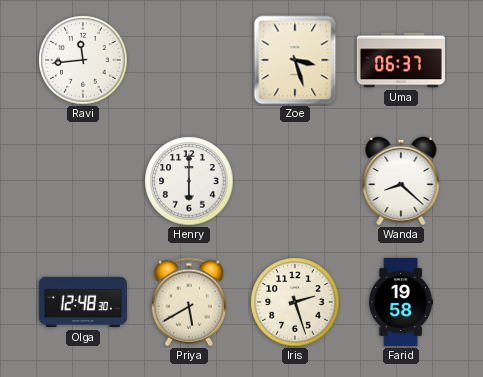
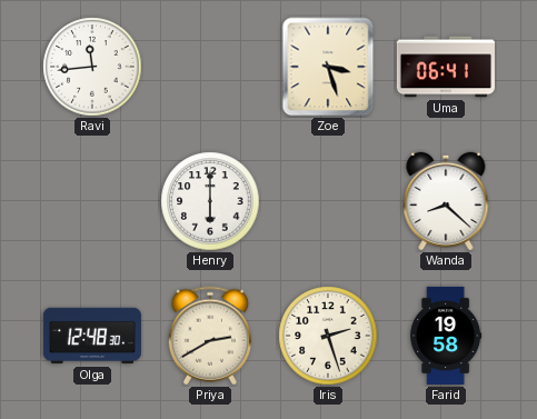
Uma: 06:37 -> 06:41 (446, 67)
Priya: 5:40 -> 2:40 (210, 336)
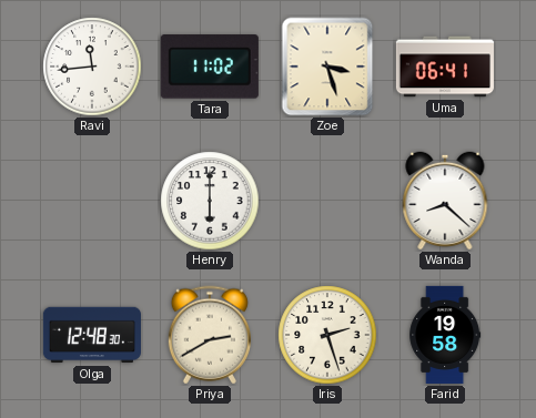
Tara: none -> 11:02 (210, 67)
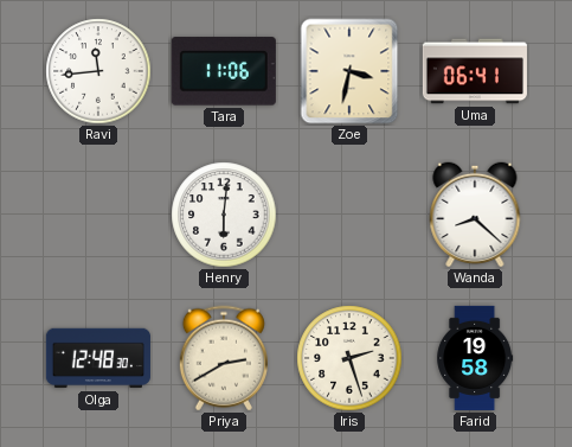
Tara: 11:02 -> 11:06 (224, 71)
Zoe: 3:27 -> 3:32 (349, 71)
Henry: 6:00 -> 6:01 (224, 215)
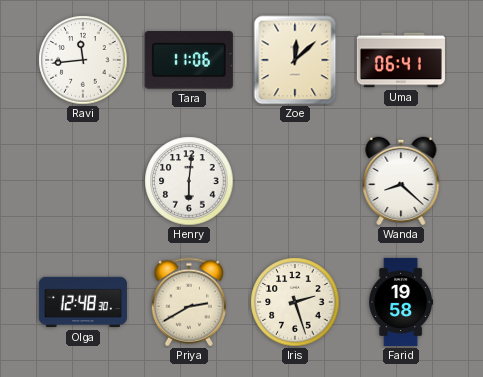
Zoe: 3:32 -> 12:08 (295, 60)
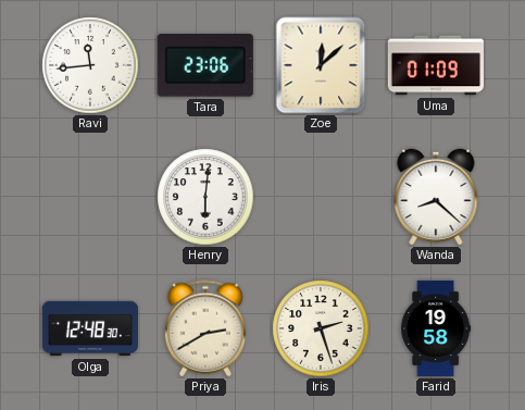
Tara: 11:06 -> 23:06 (205, 65)
Uma: 06:41 -> 01:09 (436, 65)
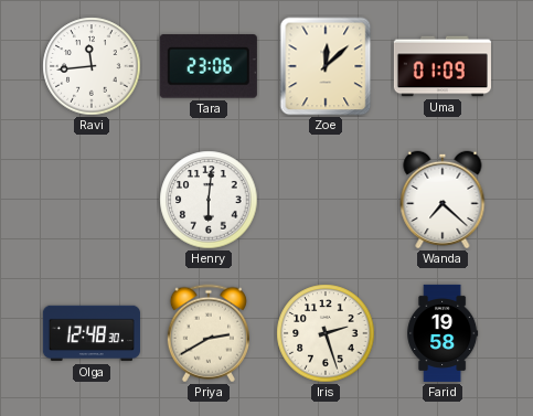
Wanda: 8:22 -> 7:22 (443, 200)
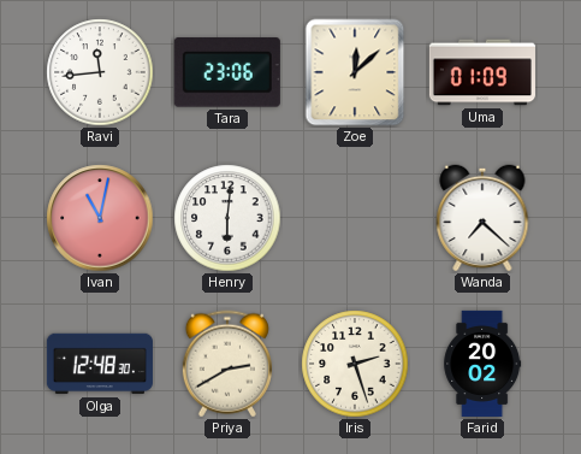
Ivan: none -> 11:02 (100, 218)
Farid: 19:58 -> 20:02 (482, 364)
